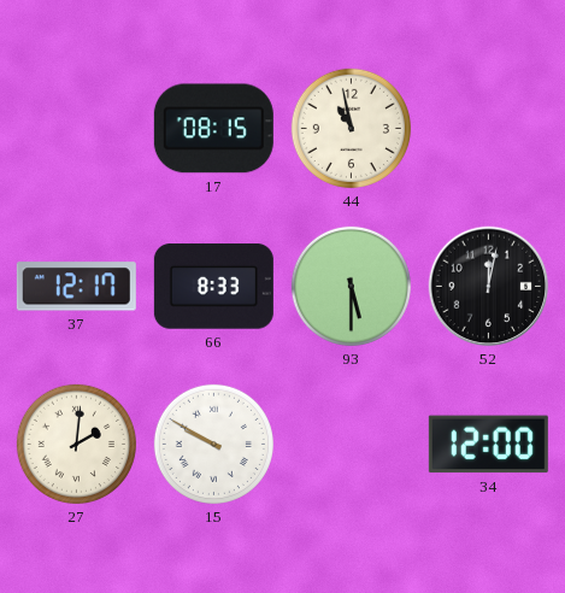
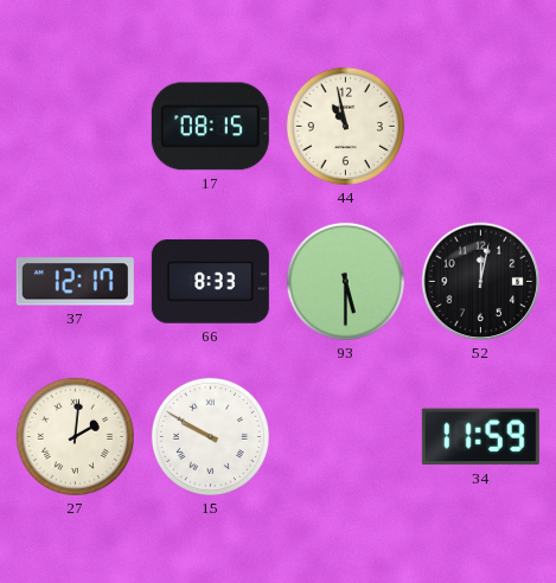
34: 12:00 -> 11:59 (480, 437)
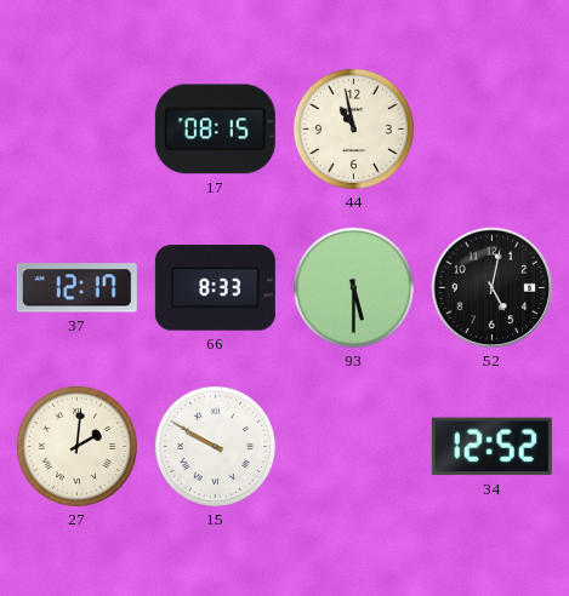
52: 12:02 -> 5:02 (493, 288)
34: 11:59 -> 12:52 (491, 447)
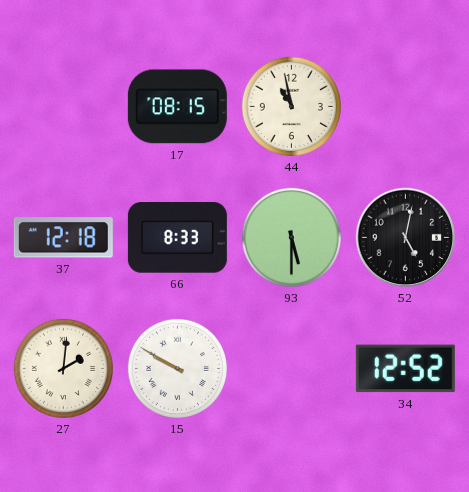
37: 12:17 -> 12:18 (63, 238)
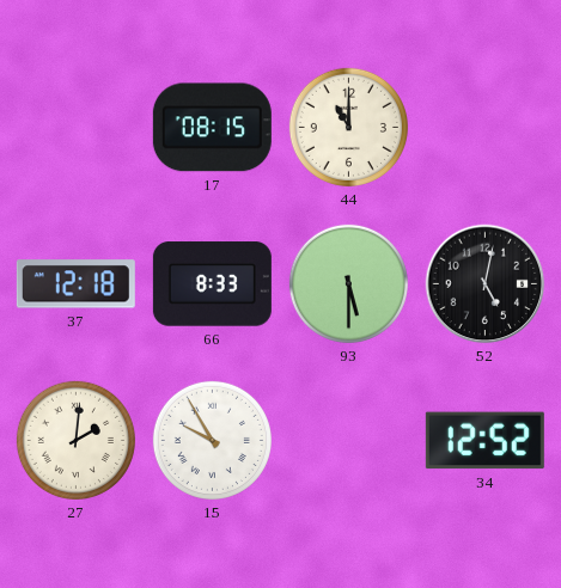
44: 10:58 -> 11:00 (348, 127)
15: 9:50 -> 9:55 (212, 440)
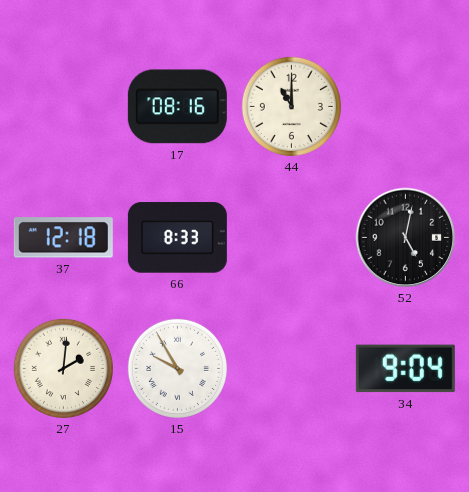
17: 08:15 -> 08:16 (177, 107)
93: 5:30 -> none (348, 283)
34: 12:52 -> 9:04 (405, 369)
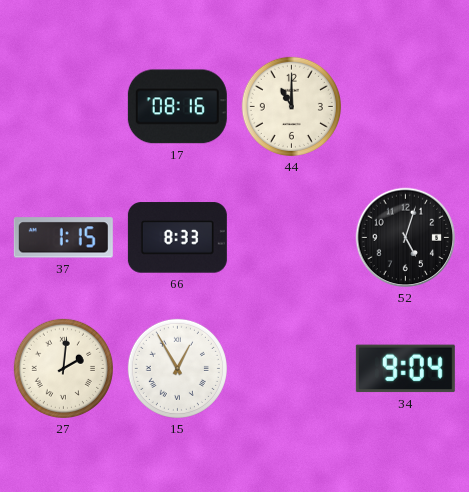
37: 12:18 -> 1:15 (63, 238)
52: 5:02 -> 5:03 (406, 238)
15: 9:55 -> 12:55 (177, 368)
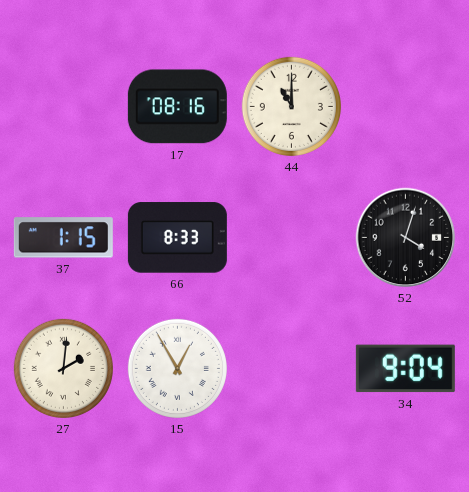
52: 5:03 -> 4:03 (406, 238)
